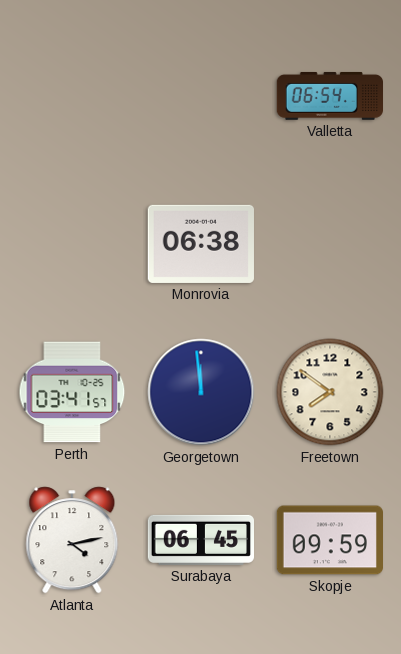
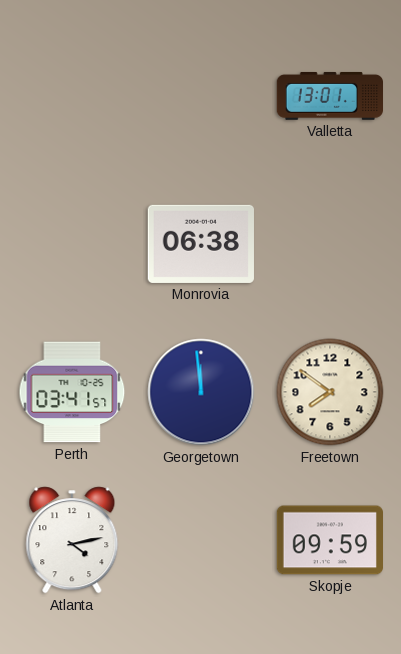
Valletta: 06:54 -> 13:01 (329, 96)
Surabaya: 06:45 -> none (200, 540)
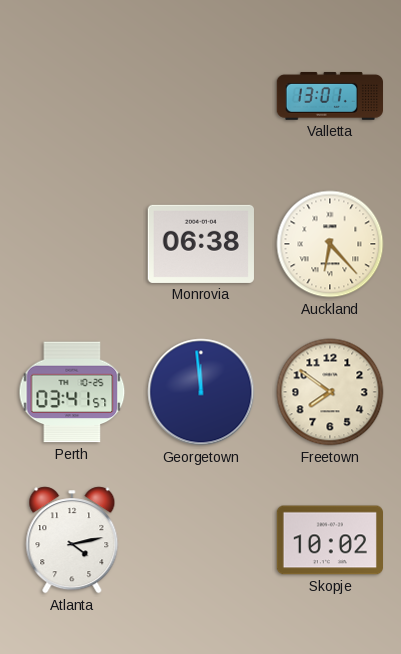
Auckland: none -> 6:23 (330, 244)
Skopje: 09:59 -> 10:02 (329, 540)
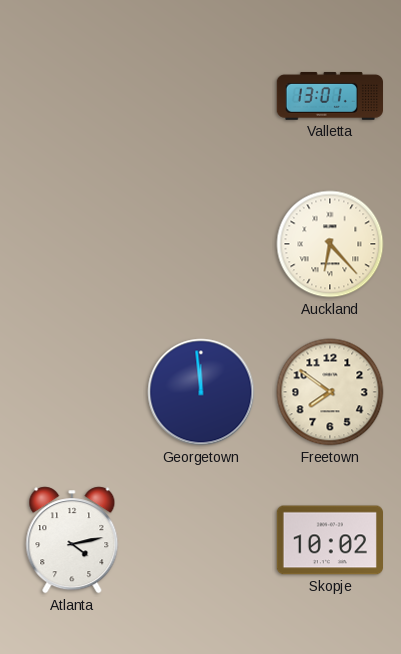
Monrovia: 06:38 -> none (201, 244)
Perth: 03:41 -> none (72, 392)
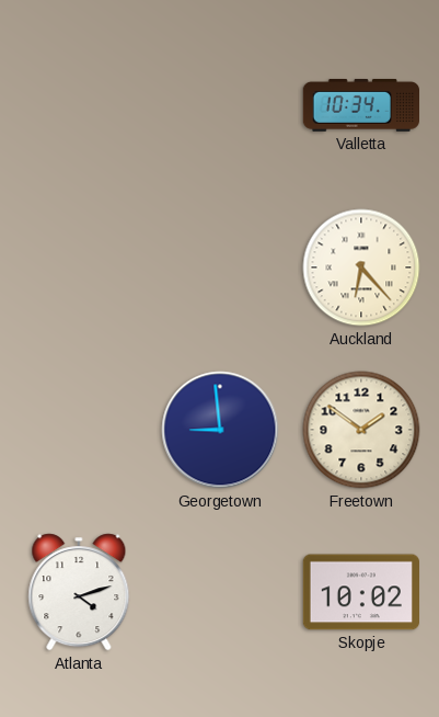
Valletta: 13:01 -> 10:34 (360, 105)
Georgetown: 11:59 -> 8:59 (220, 430)
Freetown: 7:51 -> 1:51 (361, 430)
Atlanta: 4:13 -> 4:12 (79, 592)
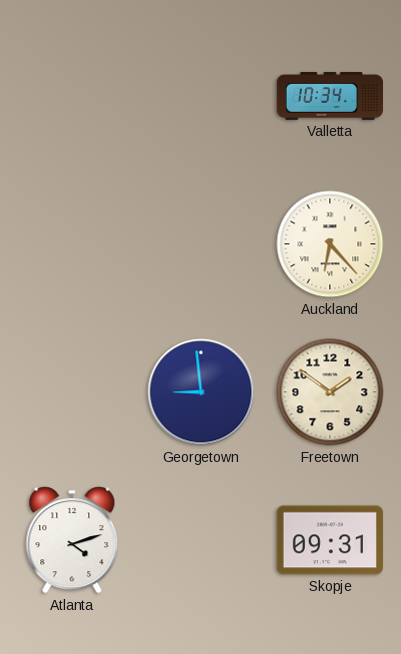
Skopje: 10:02 -> 09:31 (329, 540)
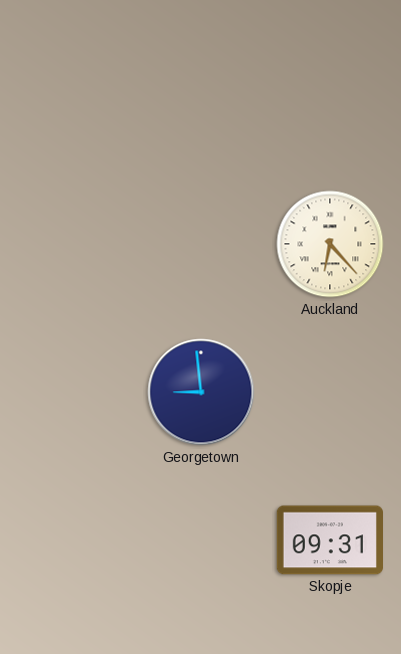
Valletta: 10:34 -> none (329, 96)
Freetown: 1:51 -> none (330, 392)
Atlanta: 4:12 -> none (72, 540)
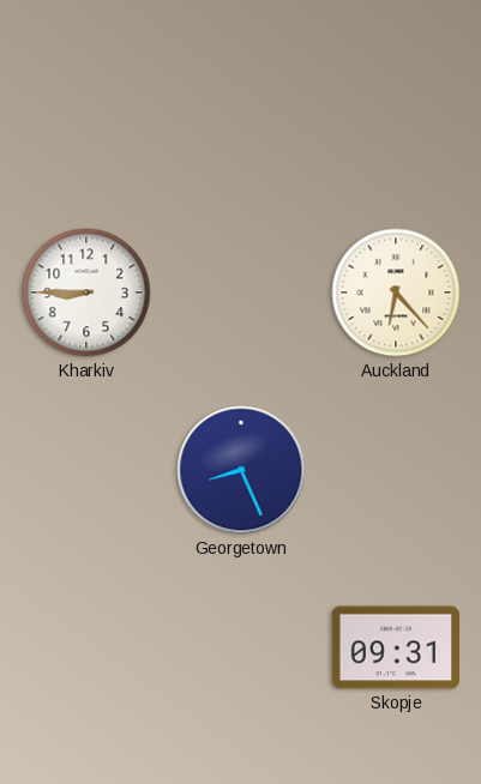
Kharkiv: none -> 8:45 (86, 293)
Georgetown: 8:59 -> 8:26 (241, 470)
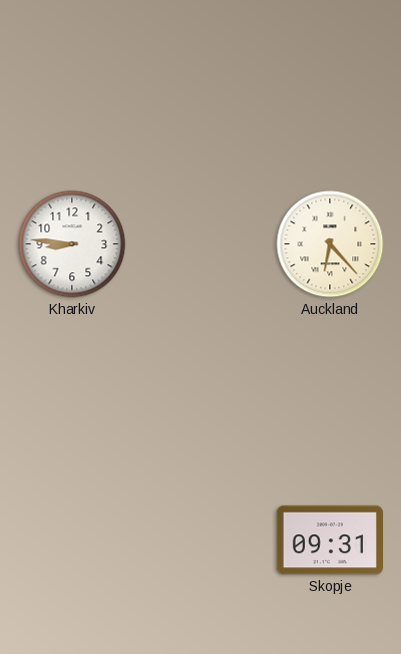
Kharkiv: 8:45 -> 8:46 (72, 244)
Georgetown: 8:26 -> none (241, 470)
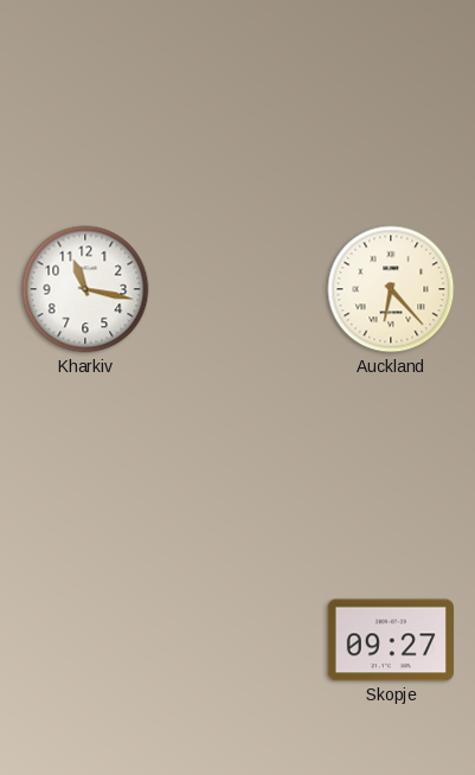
Kharkiv: 8:46 -> 11:17 (85, 289)
Skopje: 09:31 -> 09:27 (390, 640)
